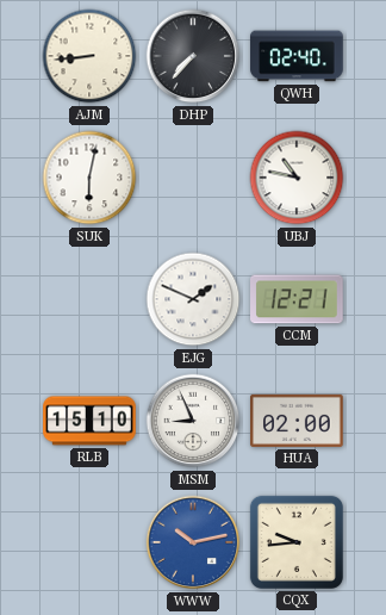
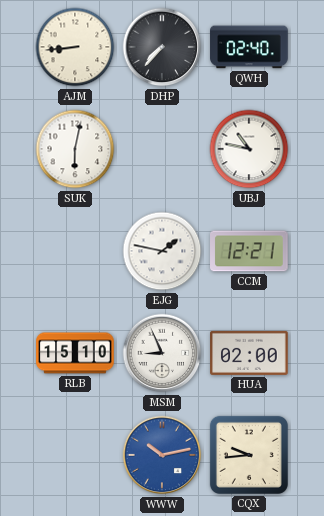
EJG: 1:49 -> 1:47 (162, 251)
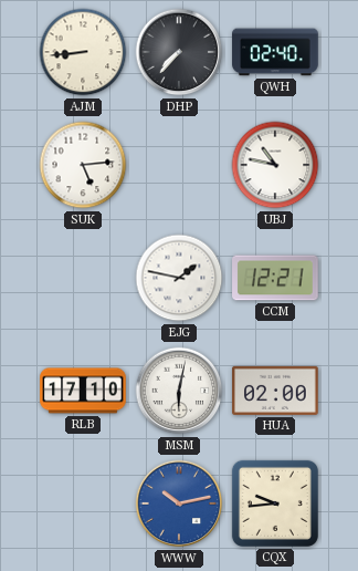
SUK: 6:02 -> 5:14 (83, 165)
RLB: 15:10 -> 17:10 (83, 391)
MSM: 8:56 -> 6:02 (179, 391)
